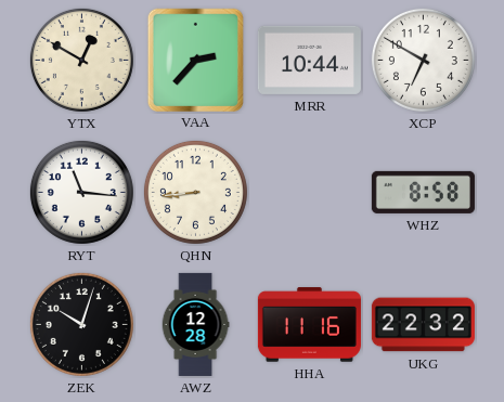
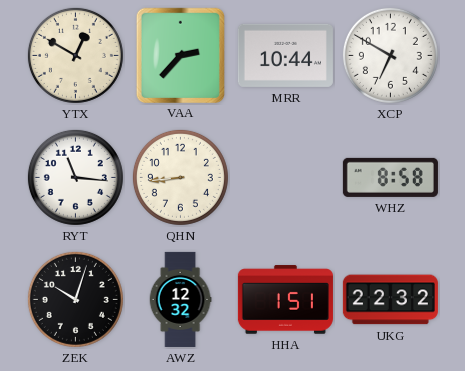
AWZ: 12:28 -> 12:32 (180, 299)
HHA: 11:16 -> 1:51 (285, 300)
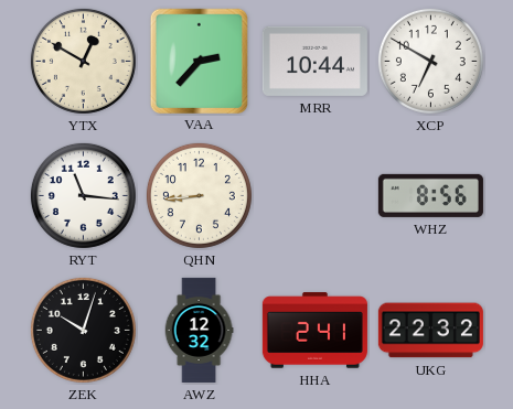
WHZ: 8:58 -> 8:56 (430, 195)
HHA: 1:51 -> 2:41 (314, 331)
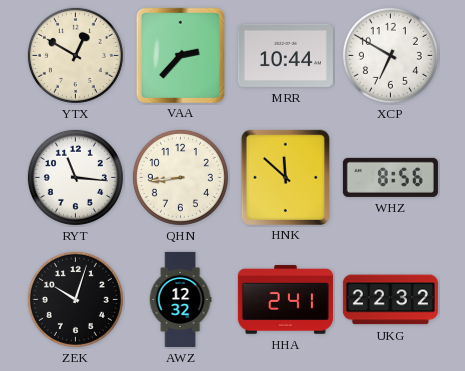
HNK: none -> 11:52 (285, 177)
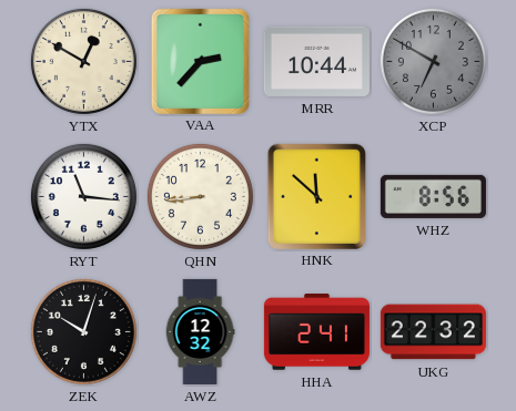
XCP dial: white -> grey (433, 61)
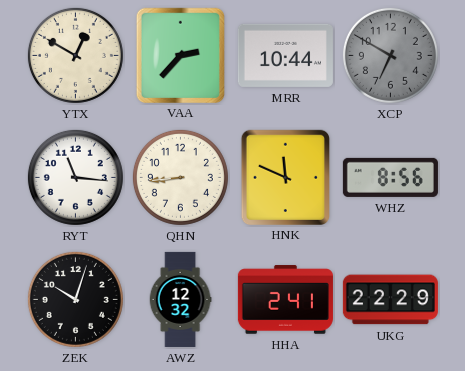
HNK: 11:52 -> 11:49 (285, 177)
UKG: 22:32 -> 22:29 (390, 300)
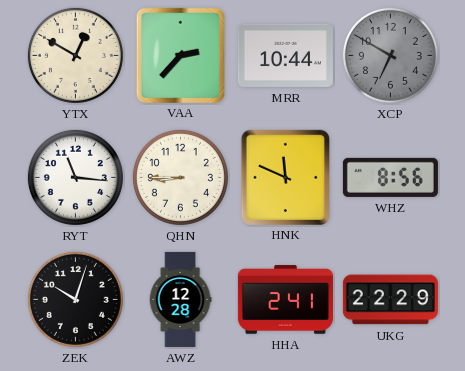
QHN: 8:44 -> 8:45 (180, 177)
AWZ: 12:32 -> 12:28 (180, 299)
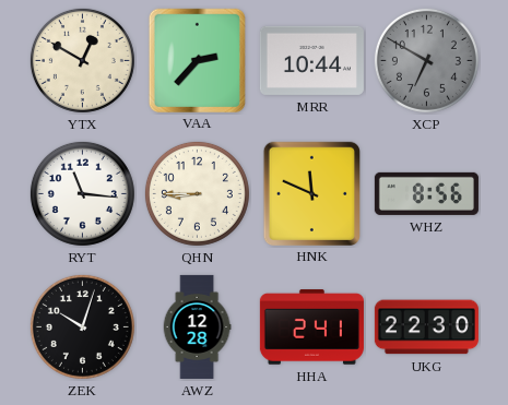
UKG: 22:29 -> 22:30 (426, 327)
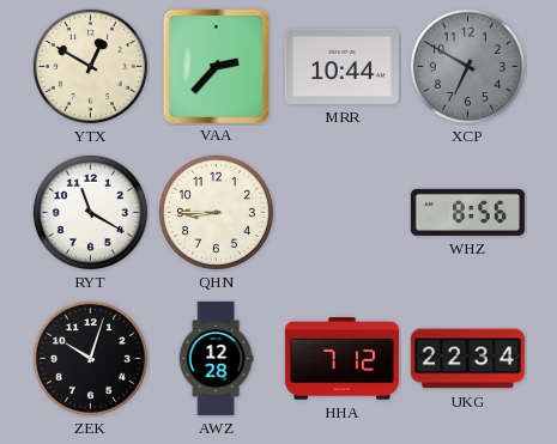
RYT: 11:16 -> 11:20 (90, 212)
HNK: 11:49 -> none (311, 193)
HHA: 2:41 -> 7:12 (341, 359)
UKG: 22:30 -> 22:34 (467, 359)
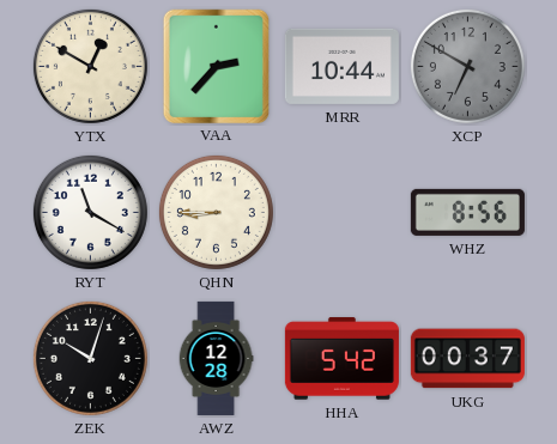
HHA: 7:12 -> 5:42 (341, 359)
UKG: 22:34 -> 00:37 (467, 359)
